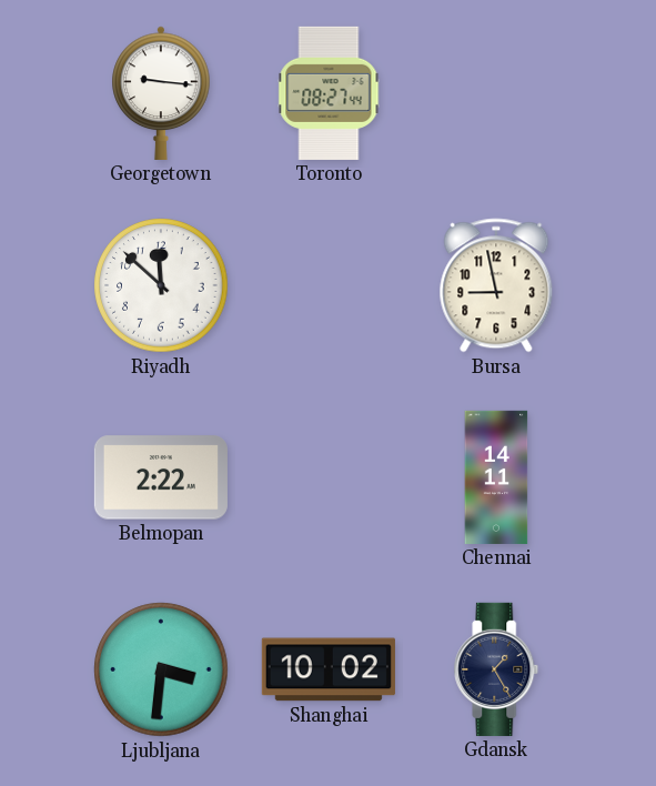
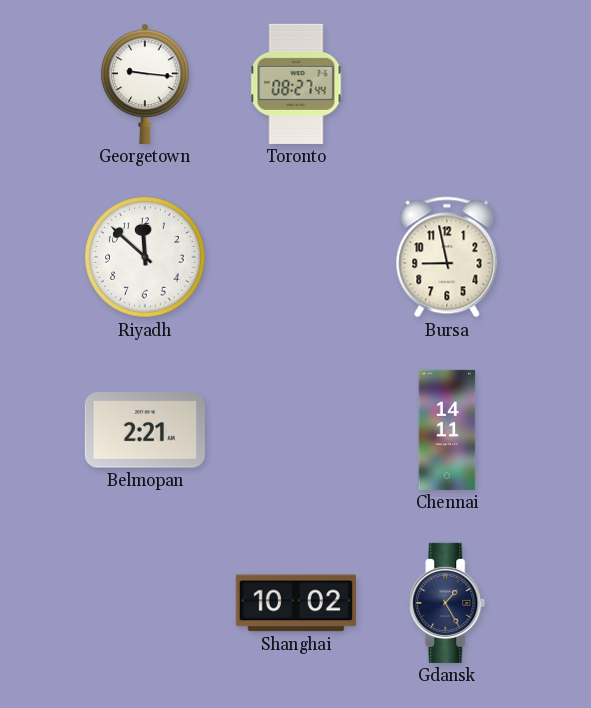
Belmopan: 2:22 -> 2:21 (145, 430)
Ljubljana: 3:31 -> none (161, 669)
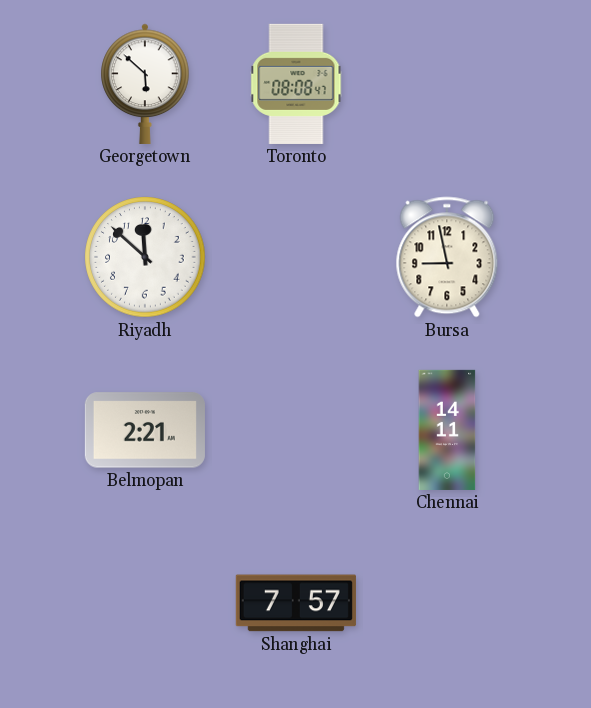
Georgetown: 9:16 -> 5:52 (145, 84)
Toronto: 08:27 -> 08:08 (296, 84)
Shanghai: 10:02 -> 7:57 (296, 603)
Gdansk: 1:25 -> none (447, 603)
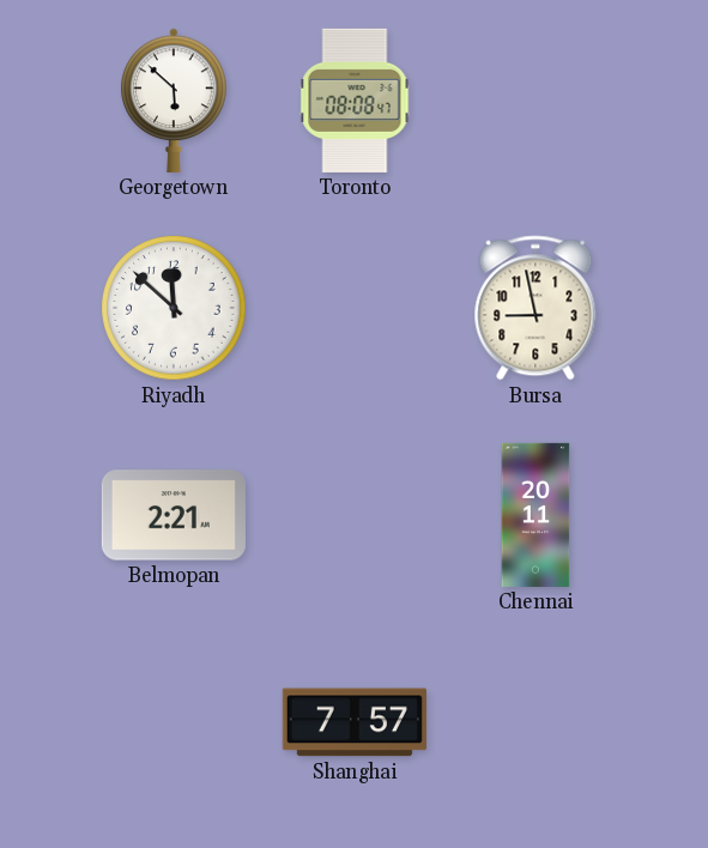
Chennai: 14:11 -> 20:11 (535, 515)
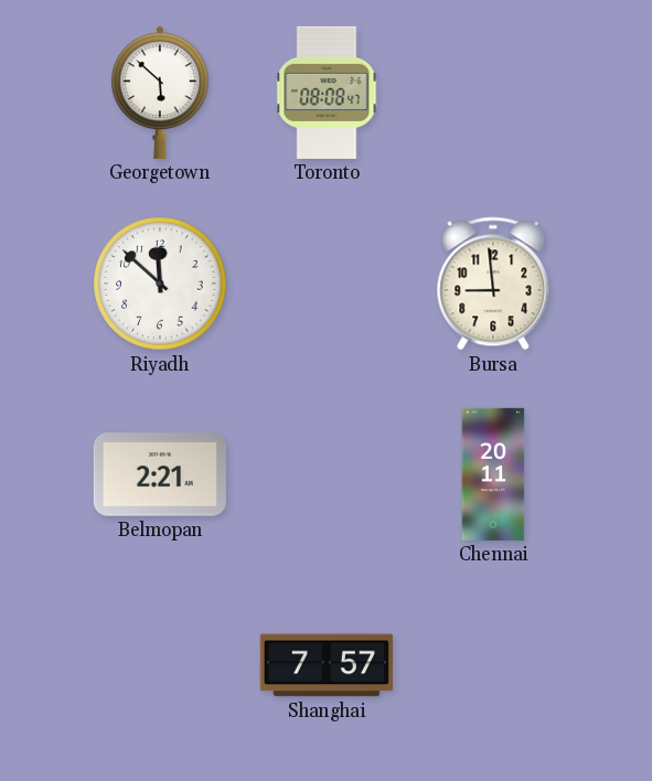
Bursa: 8:58 -> 8:59 (493, 283)
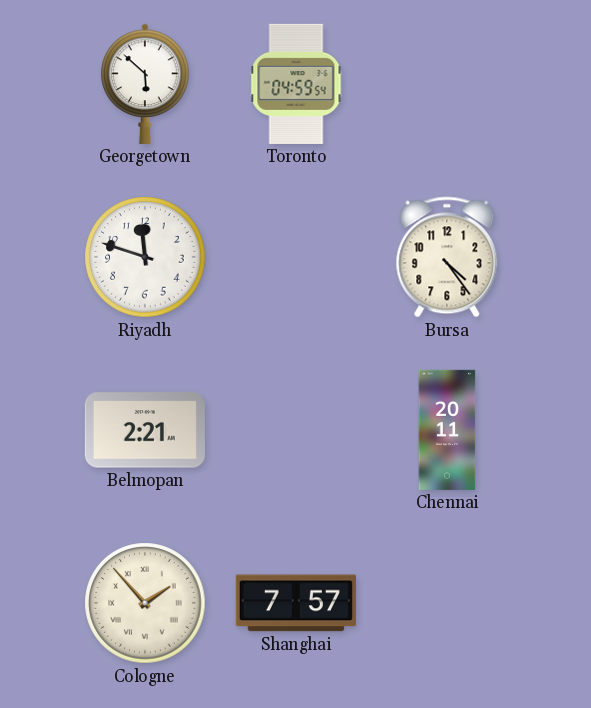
Toronto: 08:08 -> 04:59 (296, 84)
Riyadh: 11:52 -> 11:48 (145, 257)
Bursa: 8:59 -> 4:24 (447, 257)
Cologne: none -> 1:53 (145, 603)
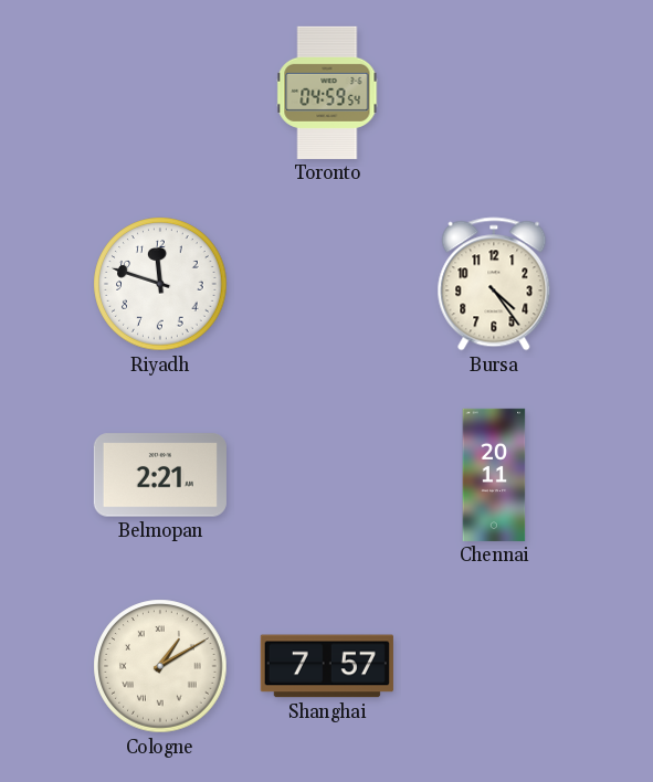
Georgetown: 5:52 -> none (145, 84)
Cologne: 1:53 -> 1:10 (160, 666)
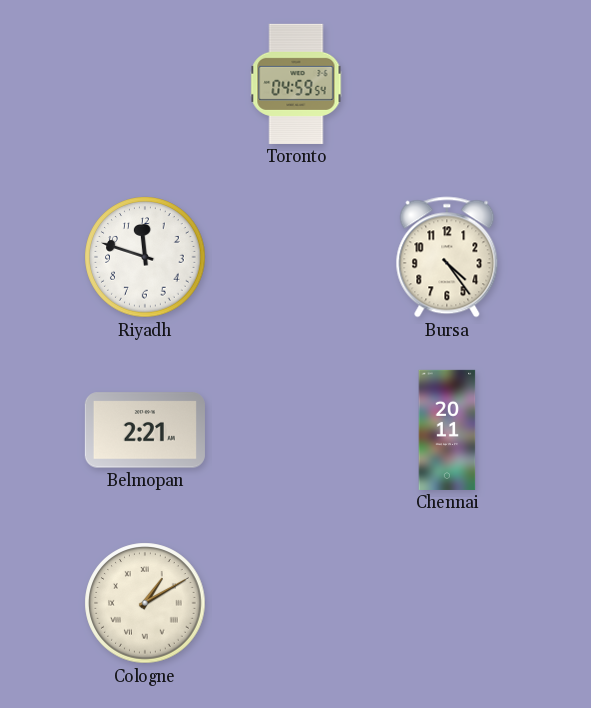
Shanghai: 7:57 -> none (327, 666)
